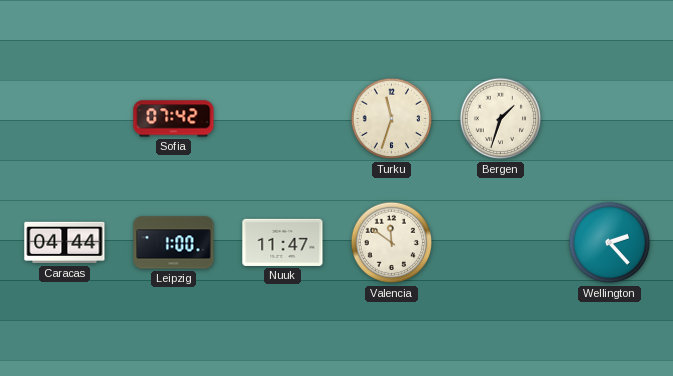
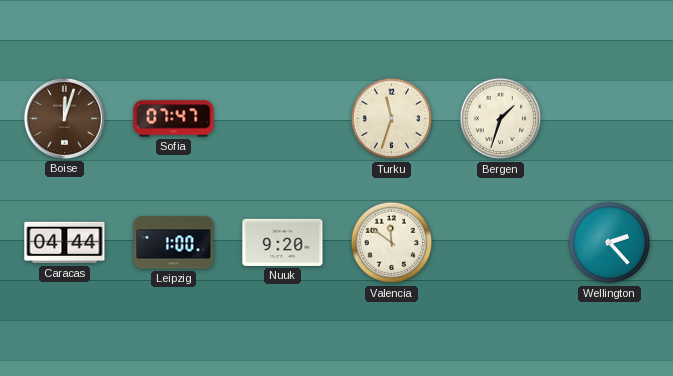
Boise: none -> 12:03 (64, 118)
Sofia: 07:42 -> 07:47 (174, 119)
Nuuk: 11:47 -> 9:20 (283, 242)
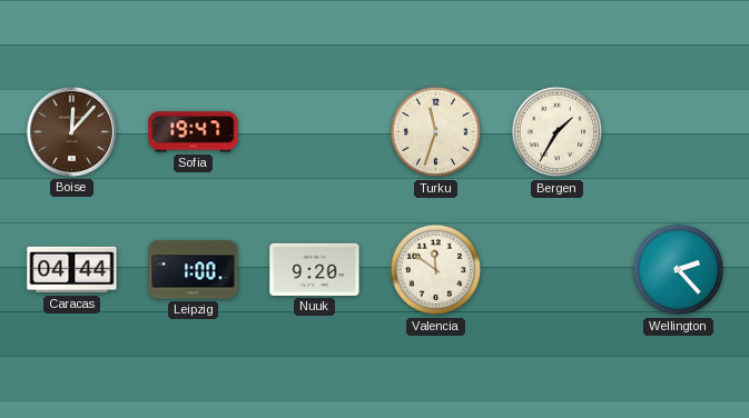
Boise: 12:03 -> 12:07 (71, 131)
Sofia: 07:47 -> 19:47 (194, 132)
Bergen: 1:33 -> 1:35 (558, 132)
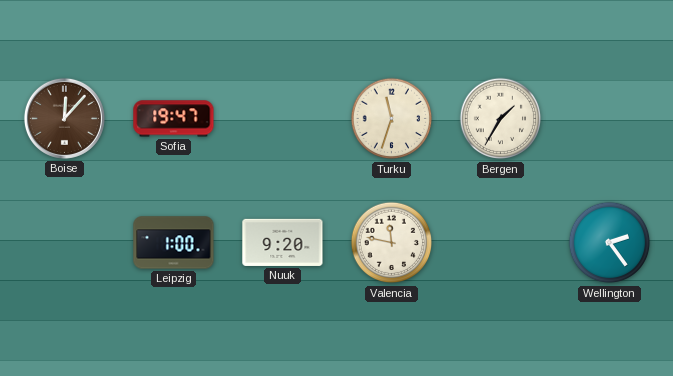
Caracas: 04:44 -> none (72, 270)
Valencia: 11:51 -> 11:47 (392, 243)
Wellington: 2:23 -> 2:24 (610, 243)
